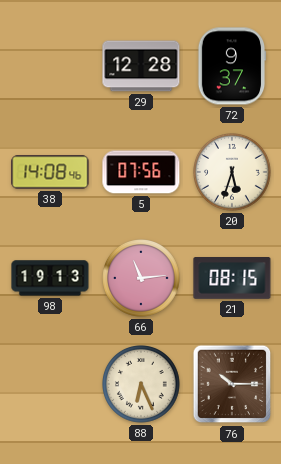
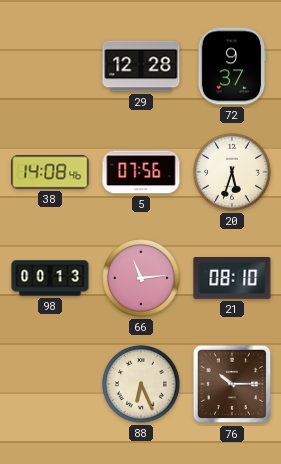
98: 19:13 -> 00:13 (50, 278)
21: 08:15 -> 08:10 (232, 279)
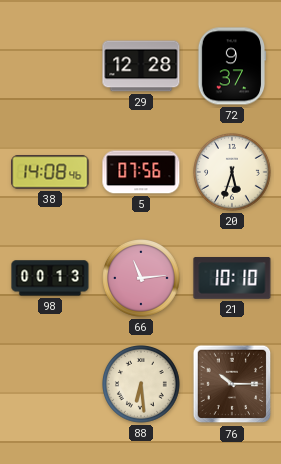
21: 08:10 -> 10:10 (232, 279)
88: 6:26 -> 6:29 (142, 385)
